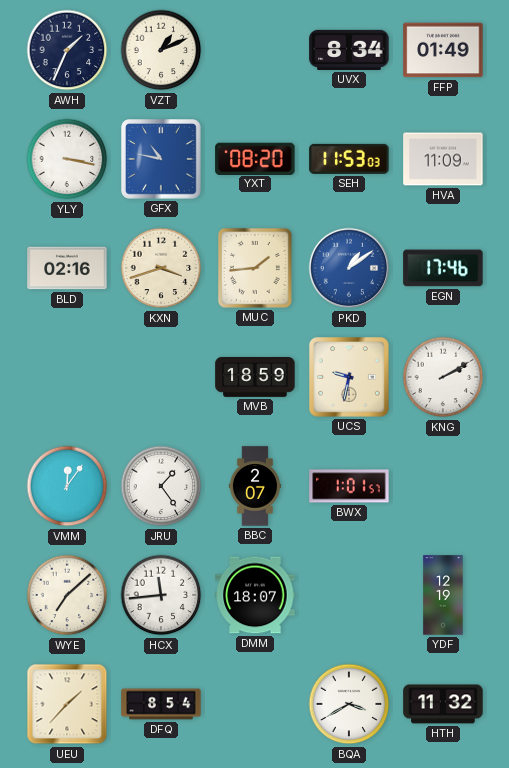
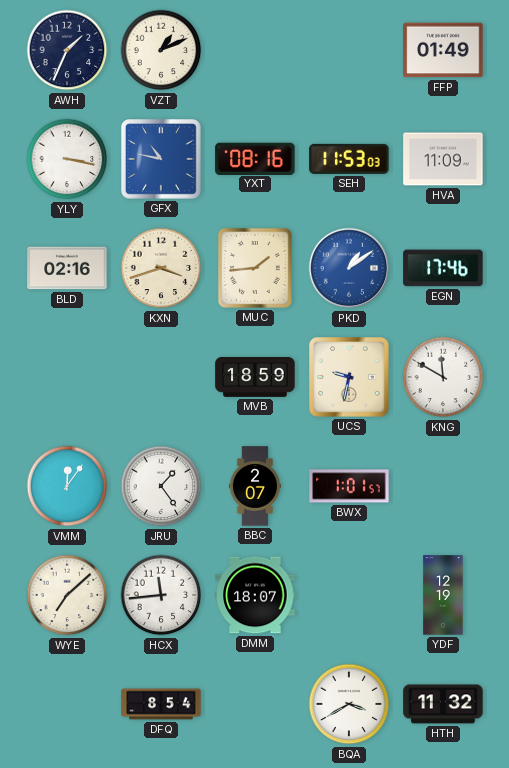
UVX: 8:34 -> none (349, 50)
YXT: 08:20 -> 08:16 (255, 158)
KNG: 2:10 -> 11:50 (443, 377)
UEU: 1:37 -> none (67, 704)
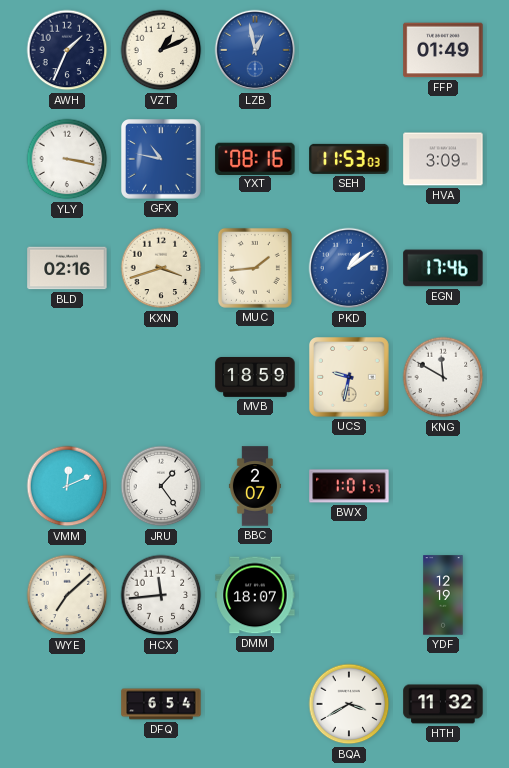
LZB: none -> 12:58 (255, 50)
HVA: 11:09 -> 3:09 (443, 159)
VMM: 12:06 -> 12:11 (67, 486)
DFQ: 8:54 -> 6:54 (161, 704)
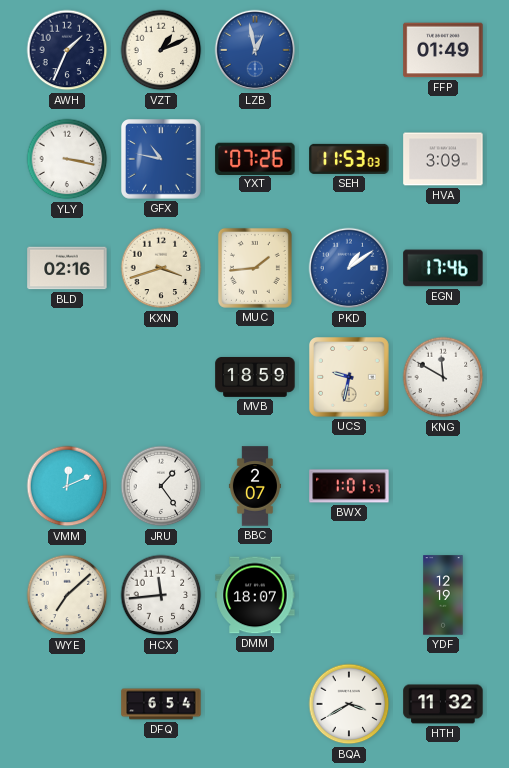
YXT: 08:16 -> 07:26 (255, 158)
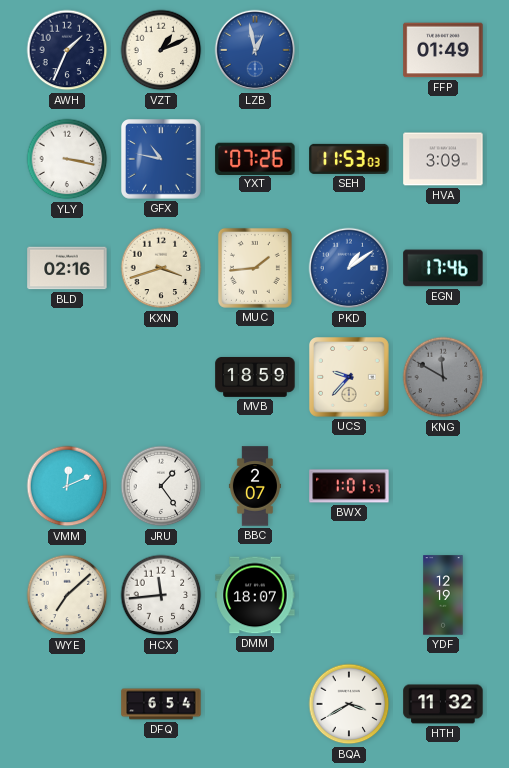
UCS: 9:32 -> 9:37 (350, 378)
KNG dial: white -> grey (443, 377)
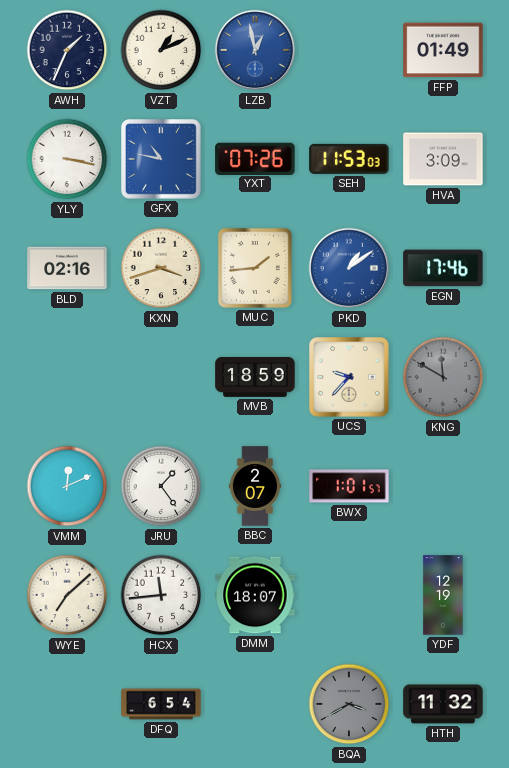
BQA dial: white -> grey (349, 704)
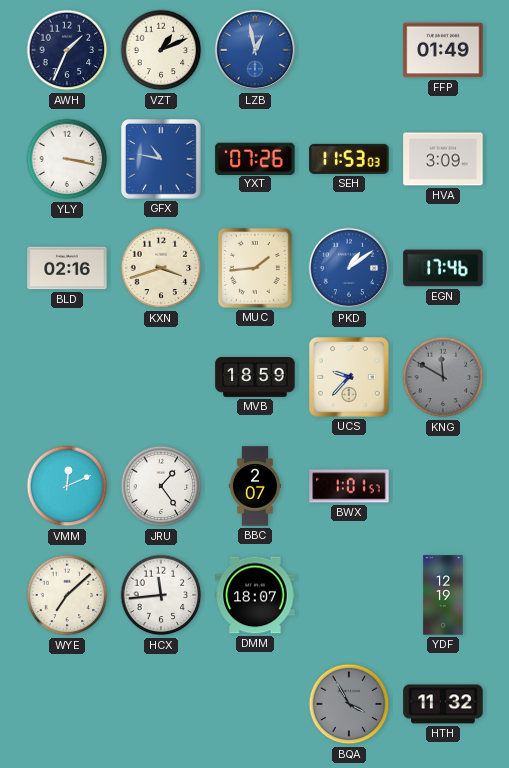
DFQ: 6:54 -> none (161, 704)
BQA: 3:40 -> 3:55 (349, 704)
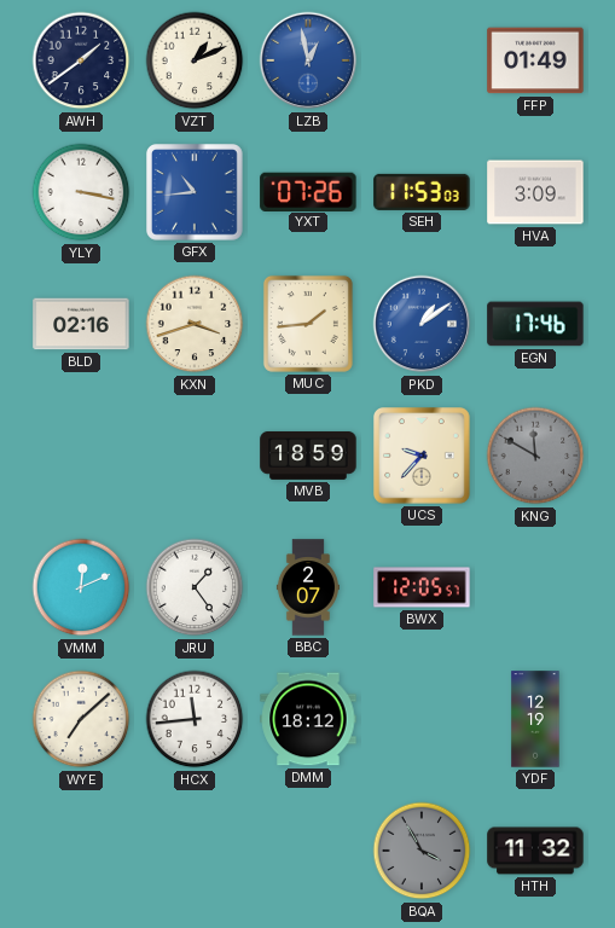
AWH: 1:34 -> 1:39 (81, 60)
GFX: 10:47 -> 10:44 (196, 193)
BWX: 1:01 -> 12:05 (422, 587)
DMM: 18:07 -> 18:12 (308, 719)
